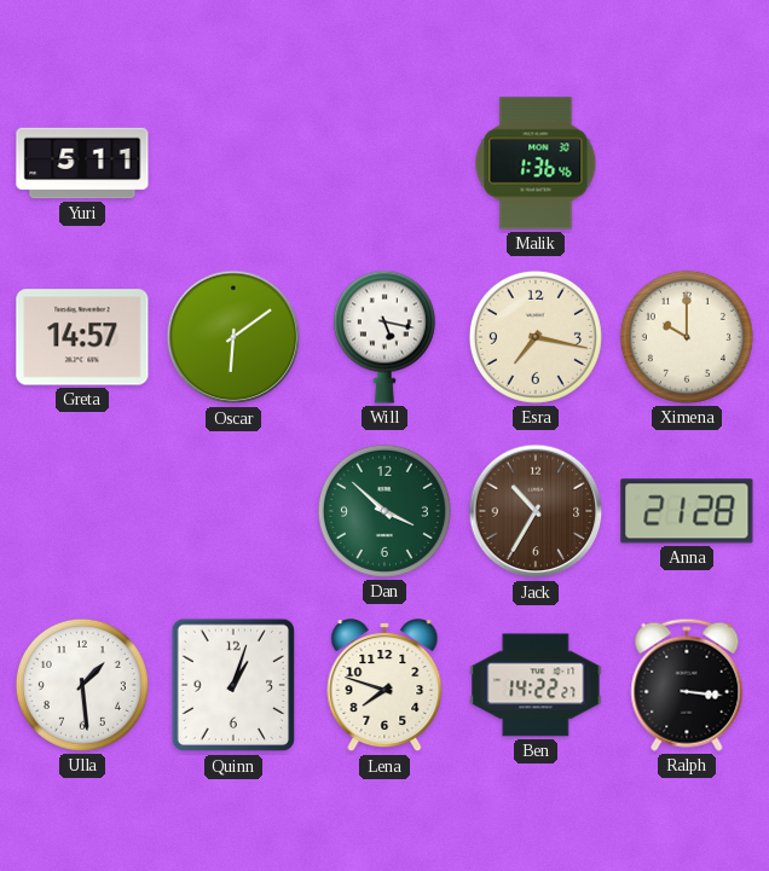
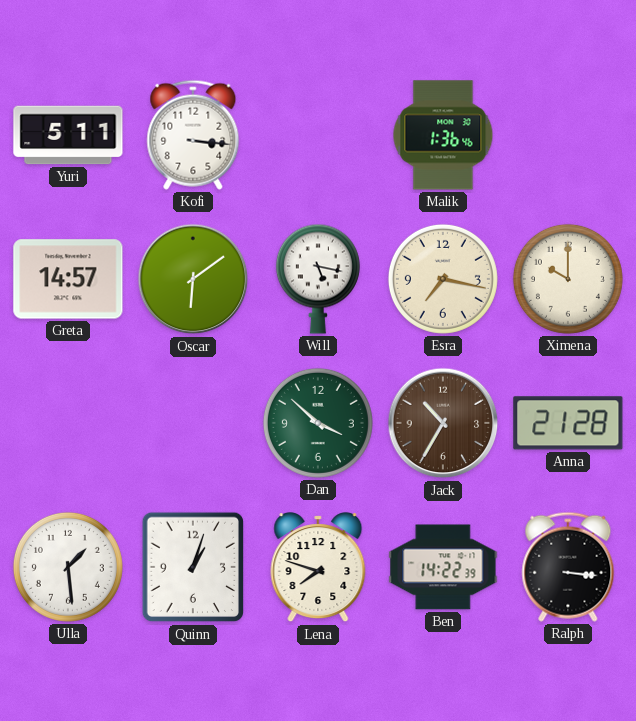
Kofi: none -> 3:16 (193, 135)
Ben: 14:22:27 -> 14:22:39 (443, 567)
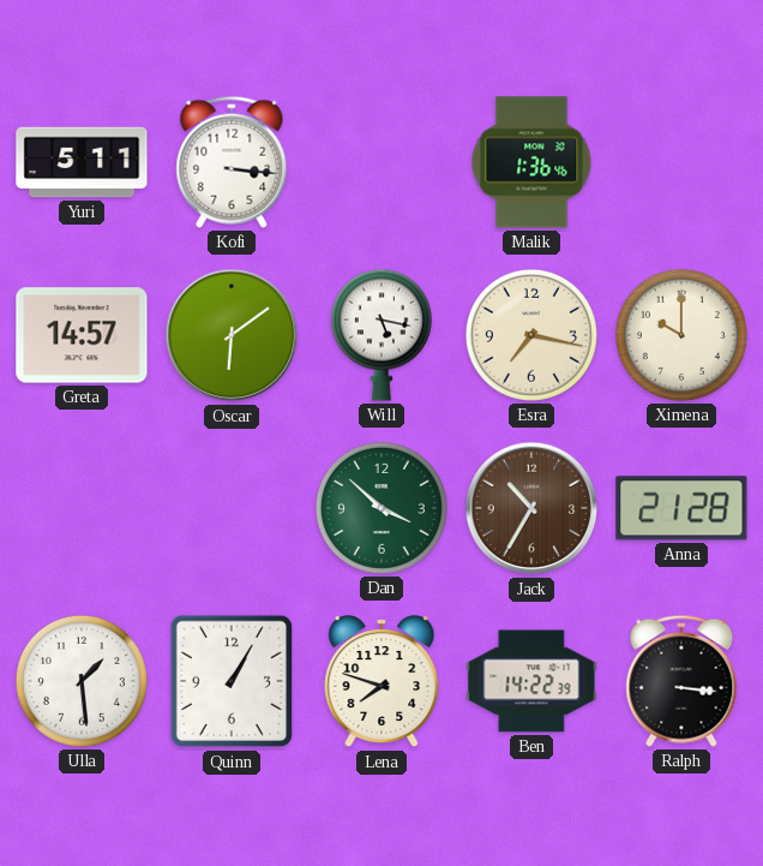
Quinn: 1:03 -> 1:05 (232, 681)
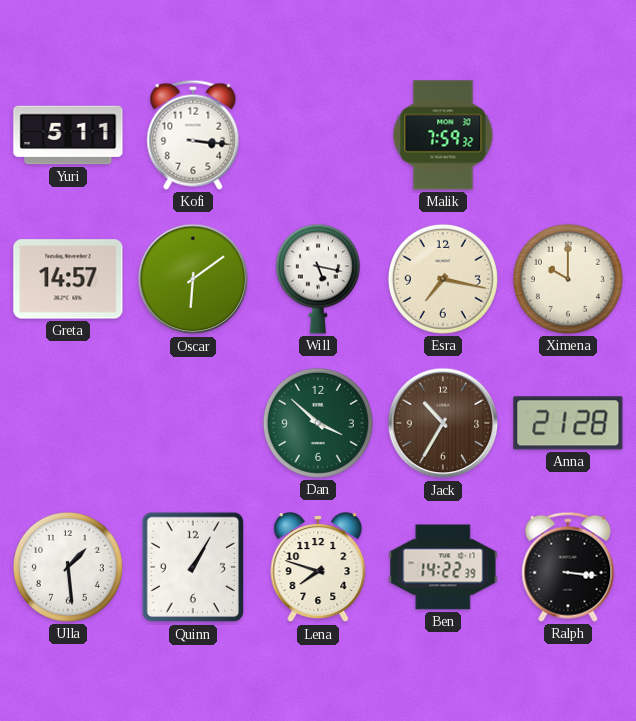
Malik: 1:36 -> 7:59 (443, 135)
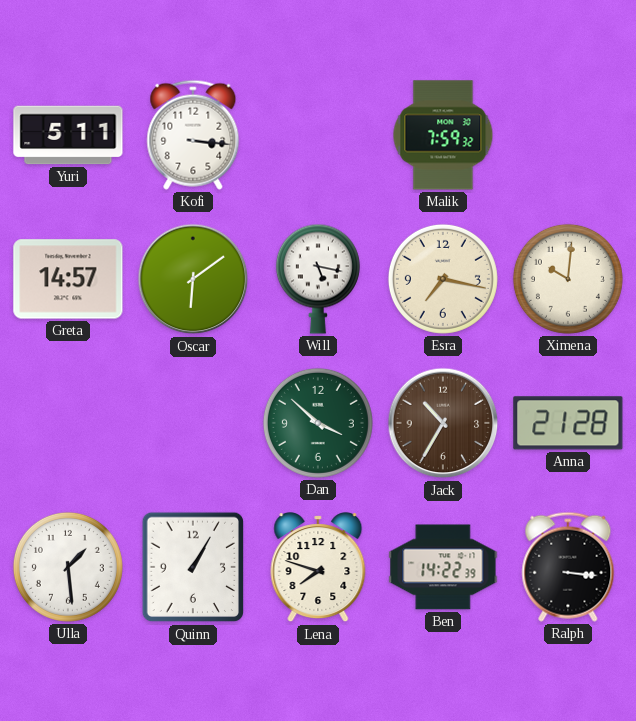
Ximena: 10:00 -> 10:01 (568, 279)
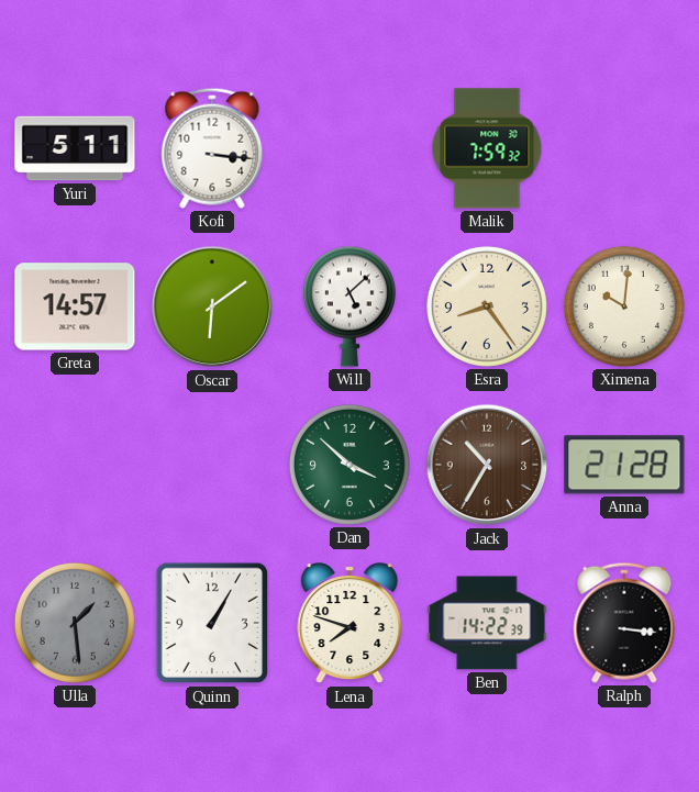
Will: 5:17 -> 5:08 (349, 306)
Esra: 7:17 -> 8:24 (487, 306)
Ulla dial: white -> grey (75, 623)
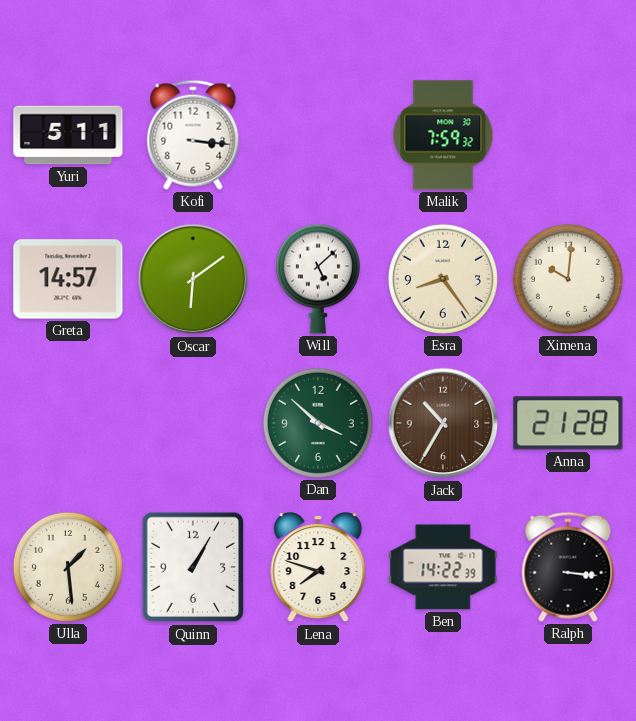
Ulla dial: grey -> cream (68, 567)
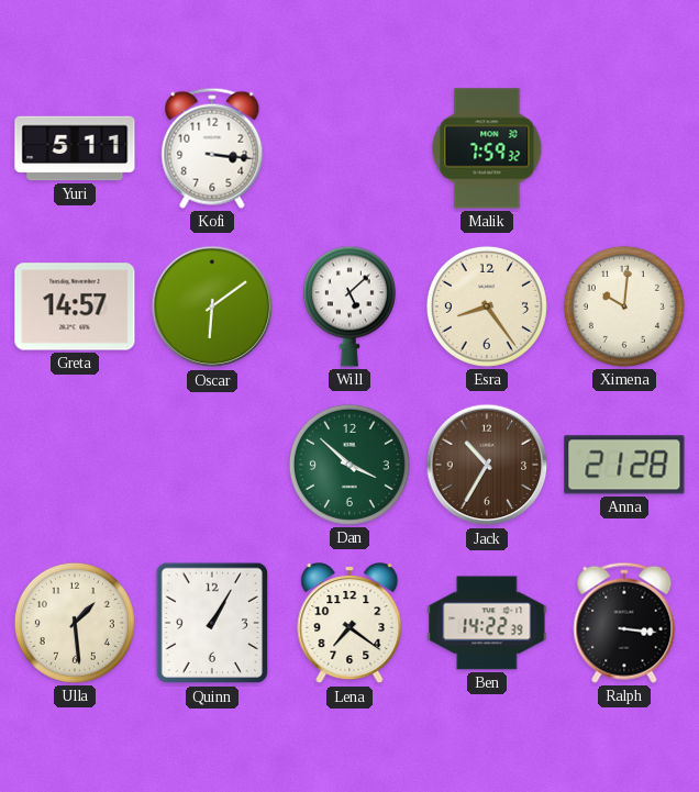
Lena: 7:48 -> 7:21 (349, 624)
